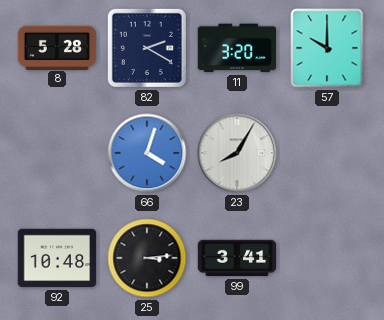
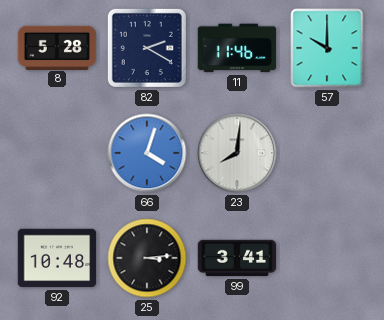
11: 3:20 -> 11:46 (237, 48)
23: 8:05 -> 8:01 (237, 153)
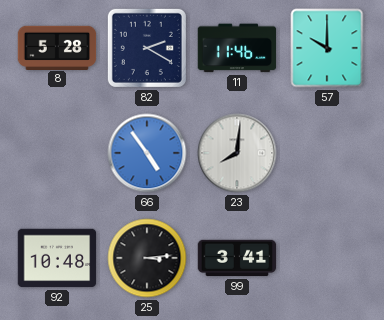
66: 4:03 -> 4:54 (147, 153)
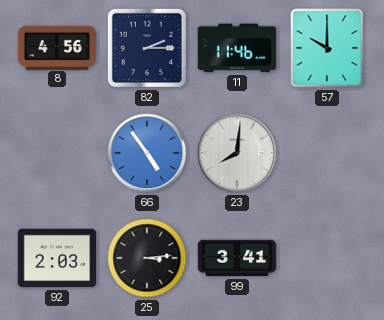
8: 5:28 -> 4:56 (57, 47)
82: 2:20 -> 2:15 (147, 48)
92: 10:48 -> 2:03 (57, 258)
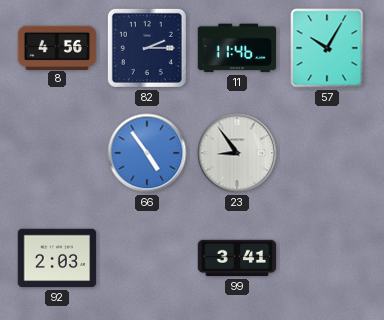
57: 10:00 -> 10:05 (327, 48)
23: 8:01 -> 8:54 (237, 153)
25: 3:14 -> none (147, 258)
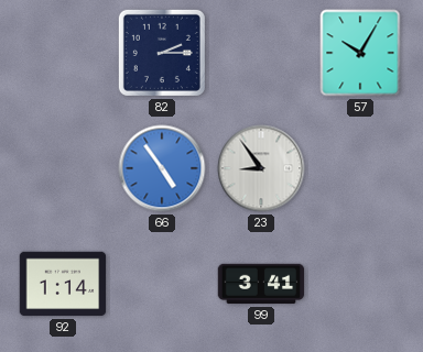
8: 4:56 -> none (57, 47)
11: 11:46 -> none (237, 48)
92: 2:03 -> 1:14 (63, 284)
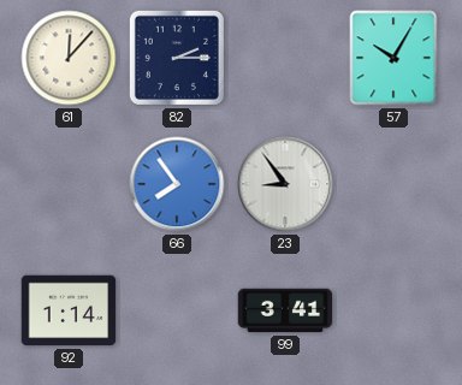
61: none -> 12:07 (69, 58)
66: 4:54 -> 7:54 (177, 184)
